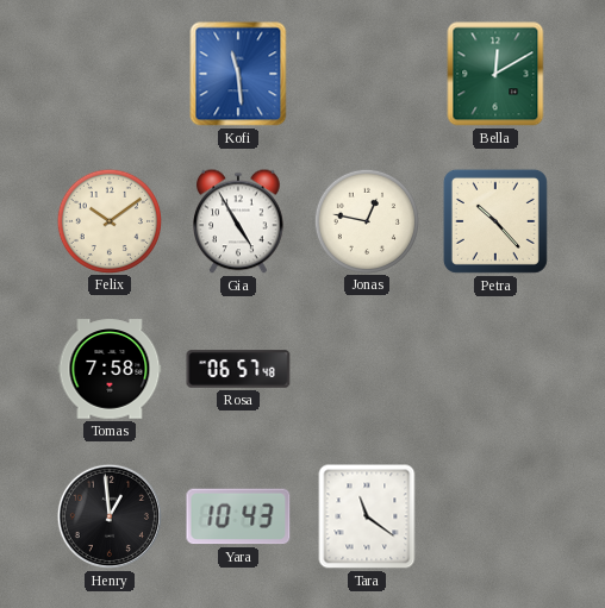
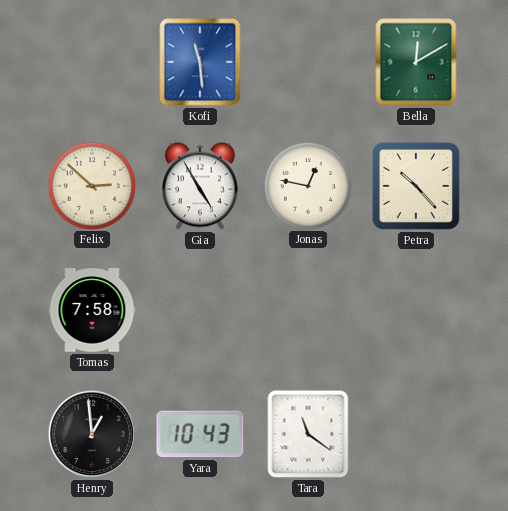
Felix: 10:09 -> 2:52 (91, 185)
Rosa: 06:57 -> none (238, 369)
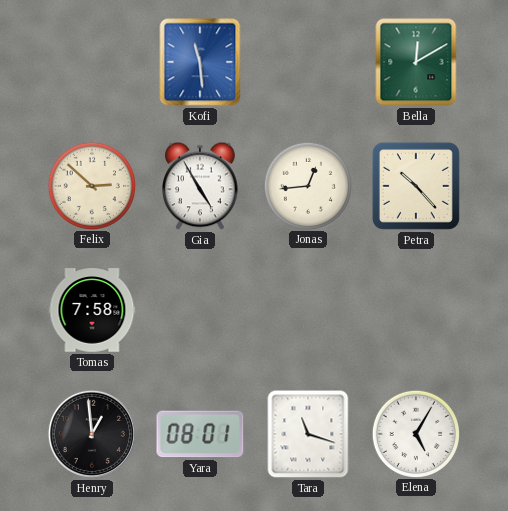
Jonas: 12:47 -> 12:44 (307, 185)
Yara: 10:43 -> 08:01 (200, 434)
Tara: 11:21 -> 11:18 (308, 434)
Elena: none -> 5:05 (415, 433)
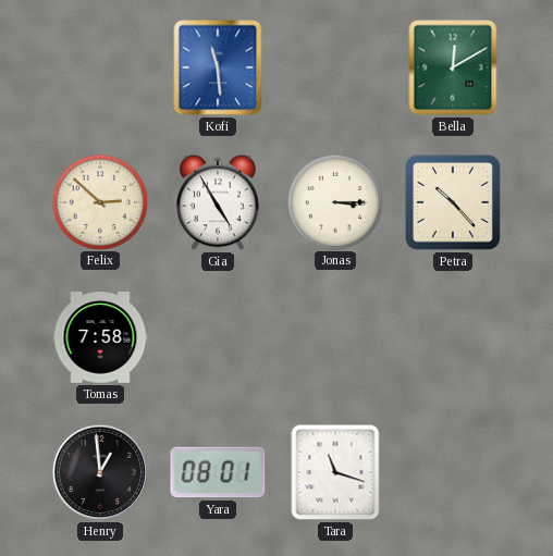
Jonas: 12:44 -> 3:15 (334, 201)
Elena: 5:05 -> none (415, 433)
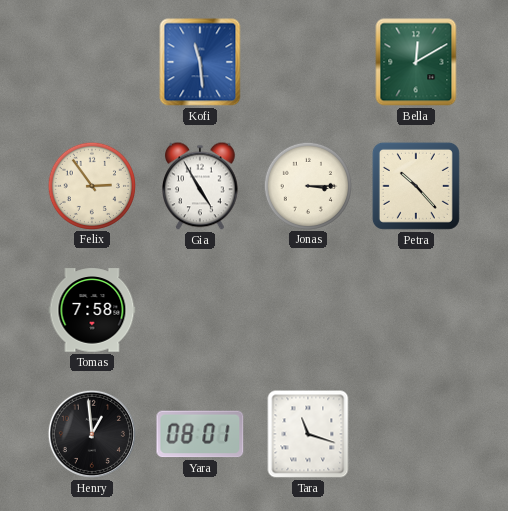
Felix: 2:52 -> 2:54 (91, 185)
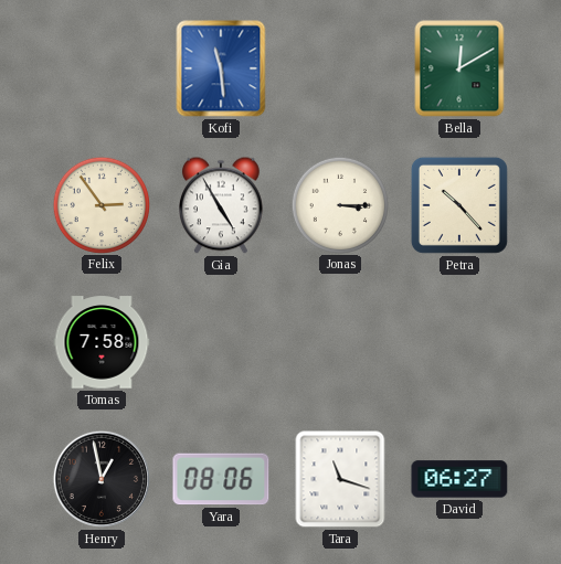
Henry: 12:59 -> 12:58 (102, 479)
Yara: 08:01 -> 08:06 (221, 479)
David: none -> 06:27 (459, 479)
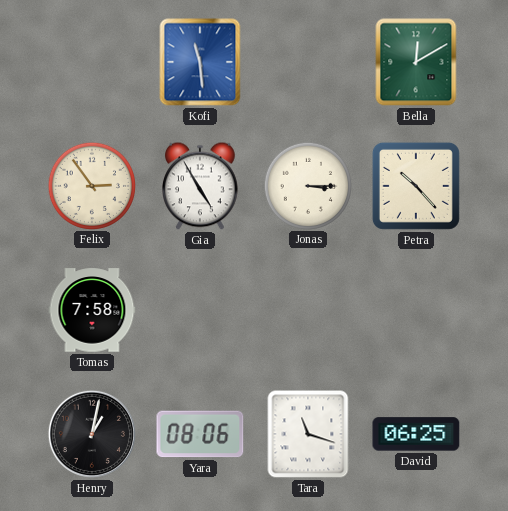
Henry: 12:58 -> 1:02 (92, 434)
David: 06:27 -> 06:25 (416, 434)
